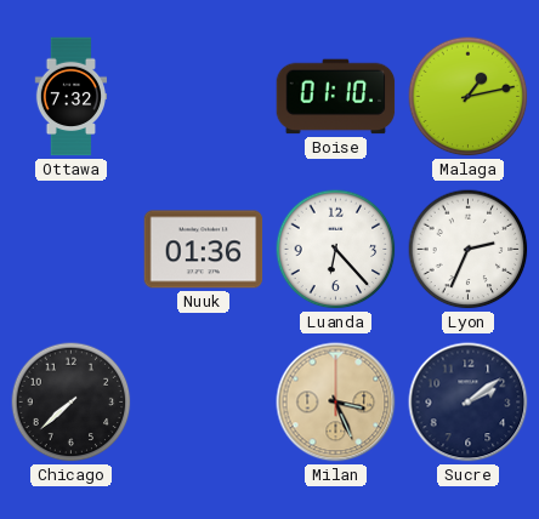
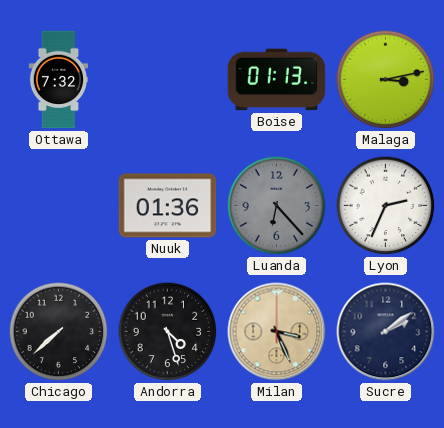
Boise: 01:10 -> 01:13 (277, 80)
Malaga: 1:13 -> 3:13 (386, 80)
Luanda dial: white -> grey (277, 206)
Andorra: none -> 4:27 (168, 332)
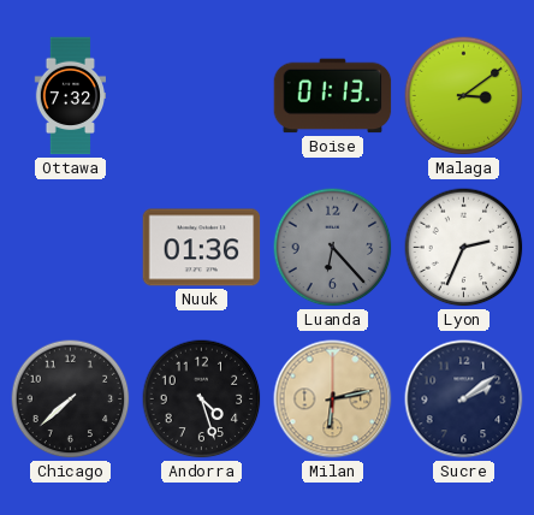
Malaga: 3:13 -> 3:09 (464, 96)
Milan: 3:26 -> 6:13 (333, 399)
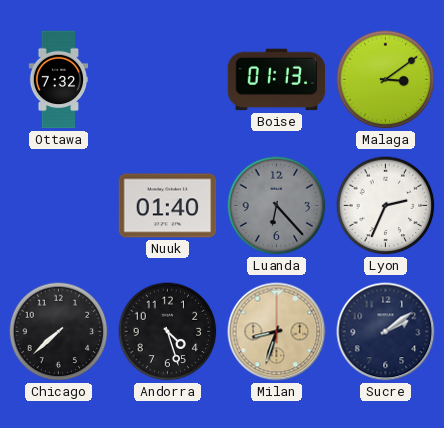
Nuuk: 01:36 -> 01:40 (168, 206)
Milan: 6:13 -> 8:33 (277, 332)
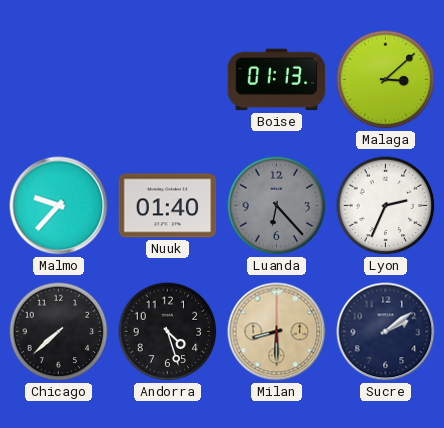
Ottawa: 7:32 -> none (59, 80)
Malaga: 3:09 -> 3:08 (386, 80)
Malmo: none -> 9:37 (59, 206)
Milan: 8:33 -> 8:30 (277, 332)
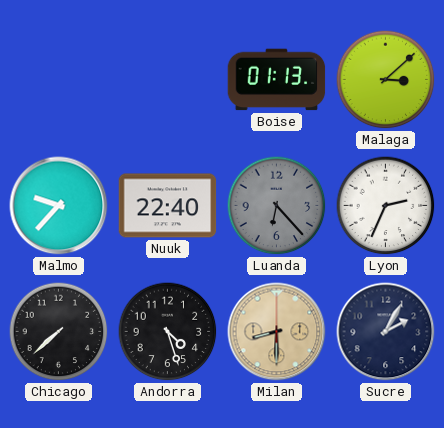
Nuuk: 01:40 -> 22:40 (168, 206)
Sucre: 2:09 -> 2:05 (386, 332)
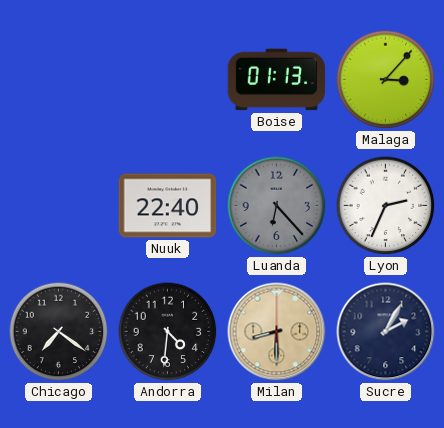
Malaga: 3:08 -> 3:07 (386, 80)
Malmo: 9:37 -> none (59, 206)
Chicago: 7:38 -> 7:21 (59, 332)
Andorra: 4:27 -> 4:31 (168, 332)
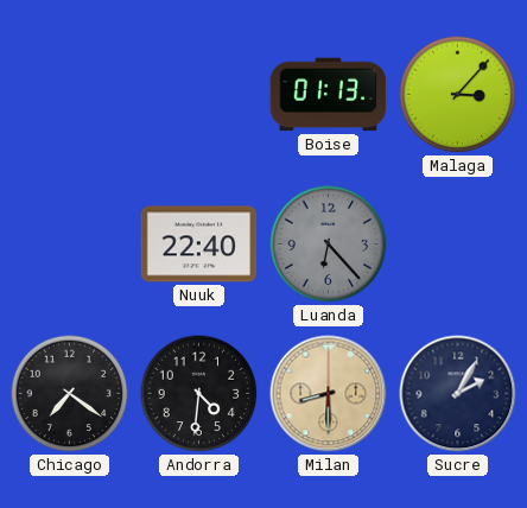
Lyon: 2:34 -> none (386, 206)
